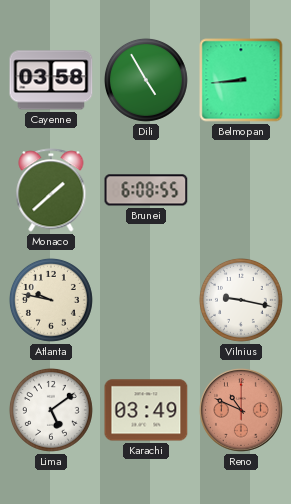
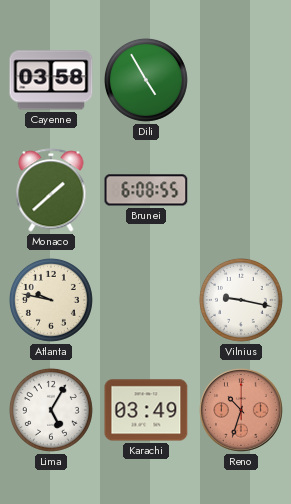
Belmopan: 8:44 -> none (241, 80)
Lima: 5:09 -> 5:05 (51, 410)
Reno: 10:49 -> 10:33 (241, 410)
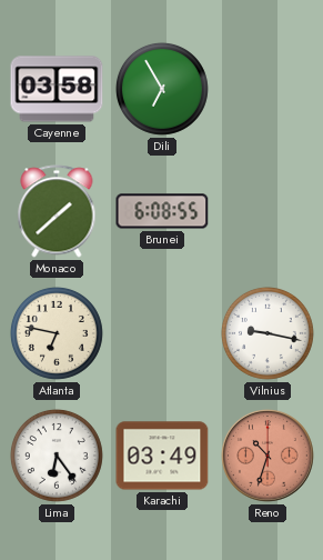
Dili: 4:55 -> 6:55 (162, 89)
Atlanta: 9:47 -> 6:47 (57, 333)
Lima: 5:05 -> 6:24 (57, 456)
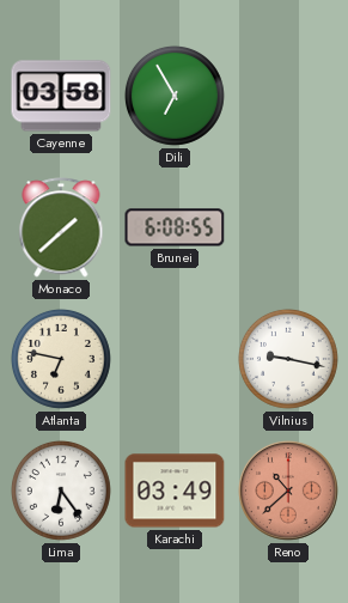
Reno: 10:33 -> 10:38 (288, 491)
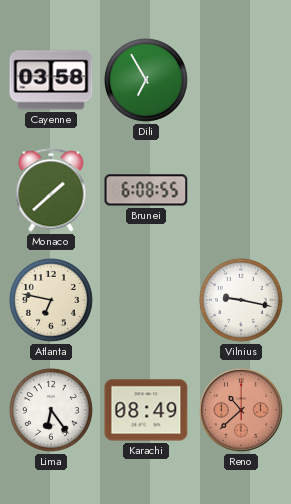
Karachi: 03:49 -> 08:49 (146, 410)
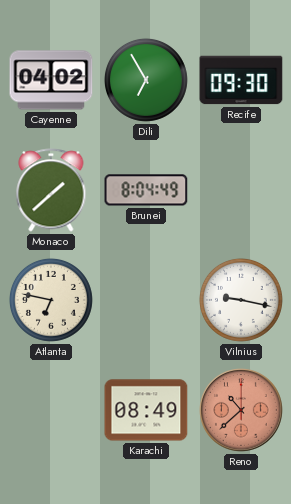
Cayenne: 03:58 -> 04:02 (51, 80)
Recife: none -> 09:30 (241, 80)
Brunei: 6:08 -> 8:04 (146, 190)
Lima: 6:24 -> none (51, 410)
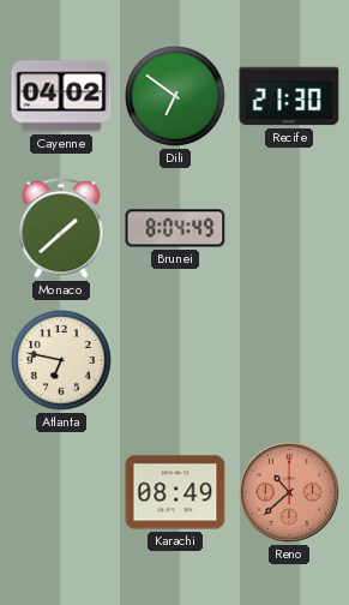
Dili: 6:55 -> 6:51 (175, 96)
Recife: 09:30 -> 21:30 (289, 96)
Vilnius: 9:17 -> none (241, 300)
